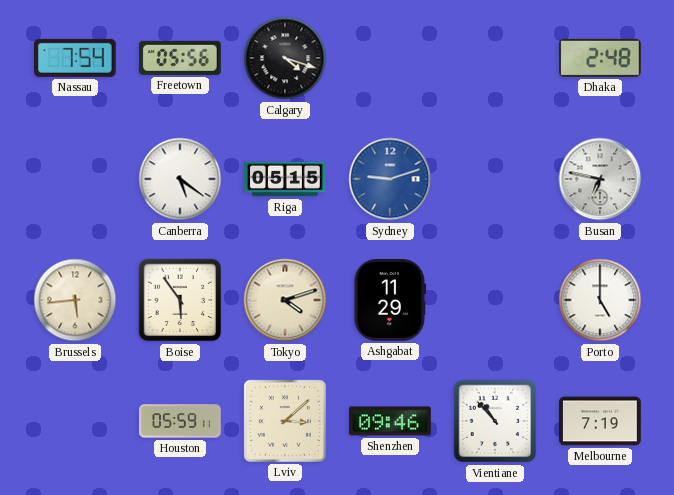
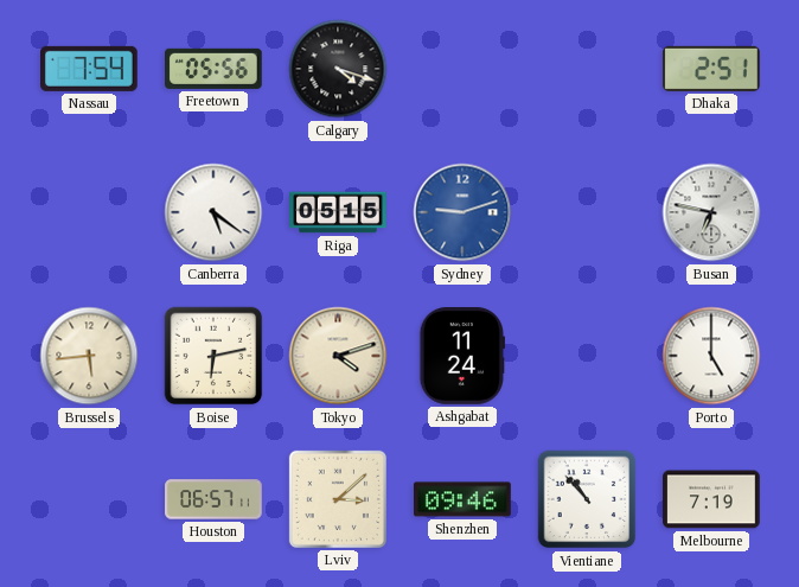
Dhaka: 2:48 -> 2:51 (712, 69)
Boise: 5:54 -> 6:13 (213, 356)
Ashgabat: 11:29 -> 11:24 (461, 357)
Houston: 05:59 -> 06:57 (213, 499)
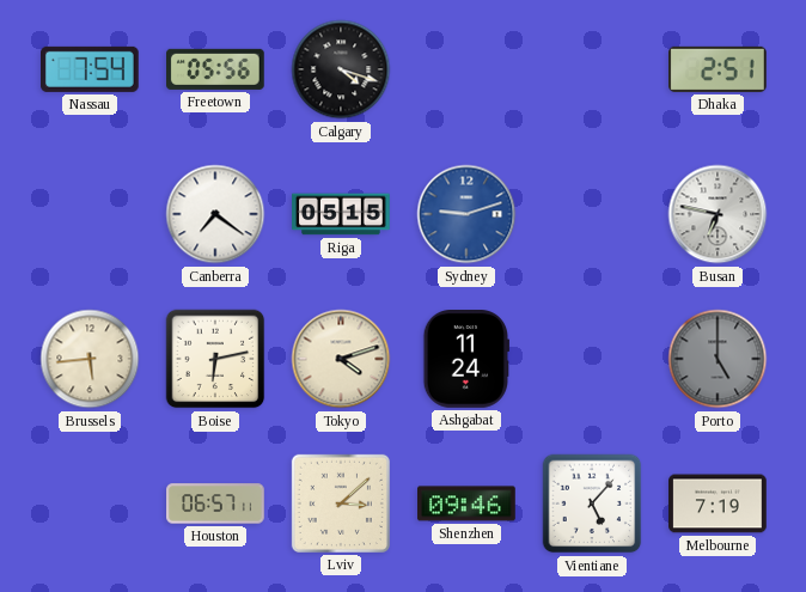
Canberra: 5:21 -> 7:21 (215, 214)
Porto dial: white -> grey (718, 359)
Vientiane: 10:53 -> 5:07 (592, 503)
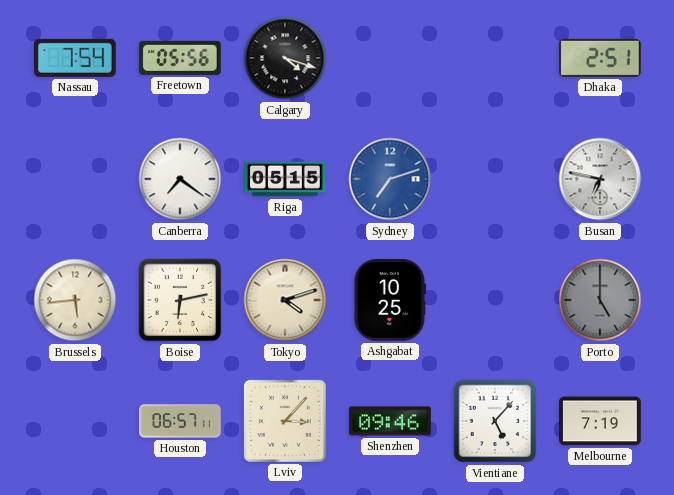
Sydney: 9:12 -> 7:12 (390, 179)
Ashgabat: 11:24 -> 10:25 (389, 301)
Lviv: 3:08 -> 3:07 (285, 421)
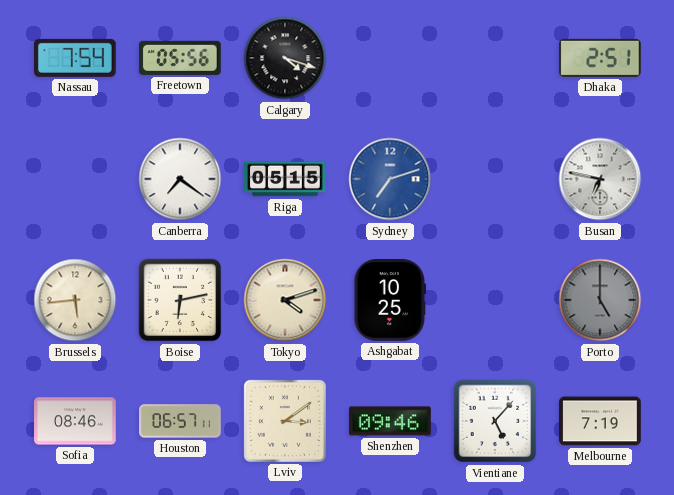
Sofia: none -> 08:46 (75, 421)
Lviv: 3:07 -> 3:09 (285, 421)
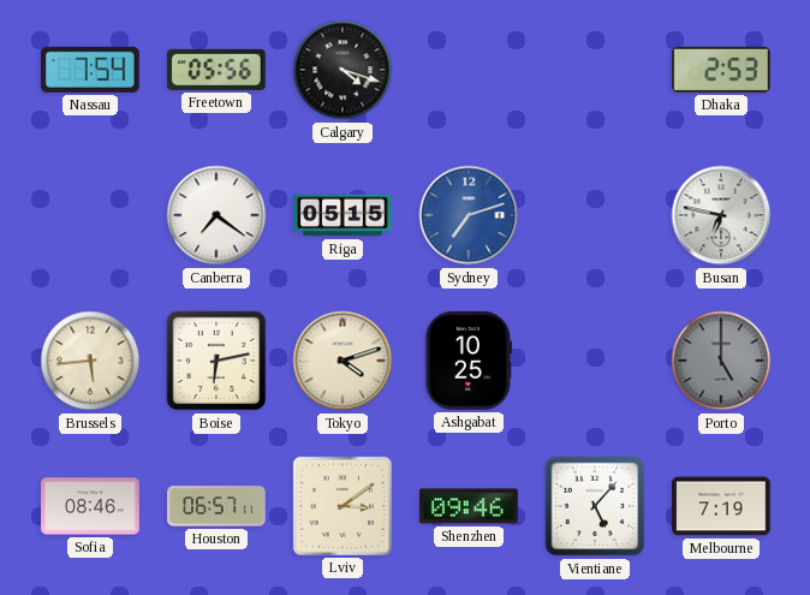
Dhaka: 2:51 -> 2:53 (722, 70)
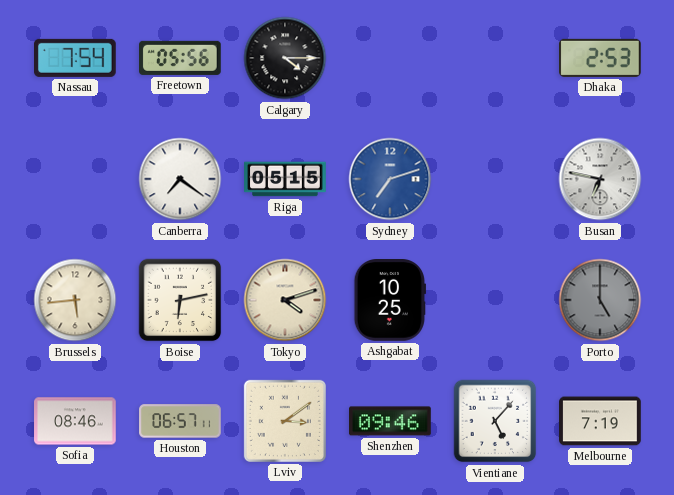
Calgary: 4:18 -> 4:15 (285, 58)
